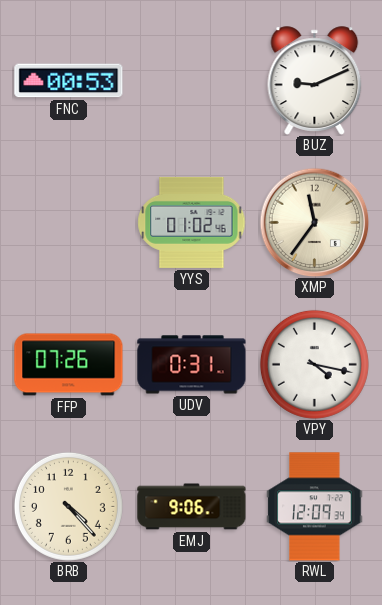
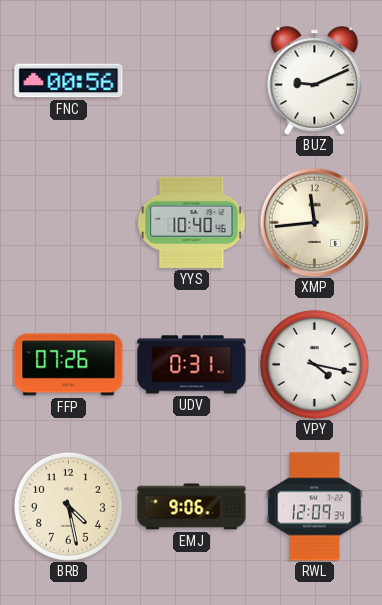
FNC: 00:53 -> 00:56 (69, 81)
YYS: 01:02 -> 10:40 (192, 222)
XMP: 11:36 -> 11:44 (314, 222)
BRB: 4:23 -> 4:28 (68, 506)
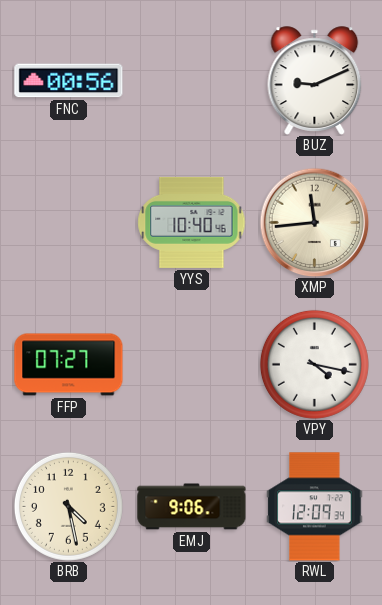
FFP: 07:26 -> 07:27 (69, 365)
UDV: 0:31 -> none (192, 365)
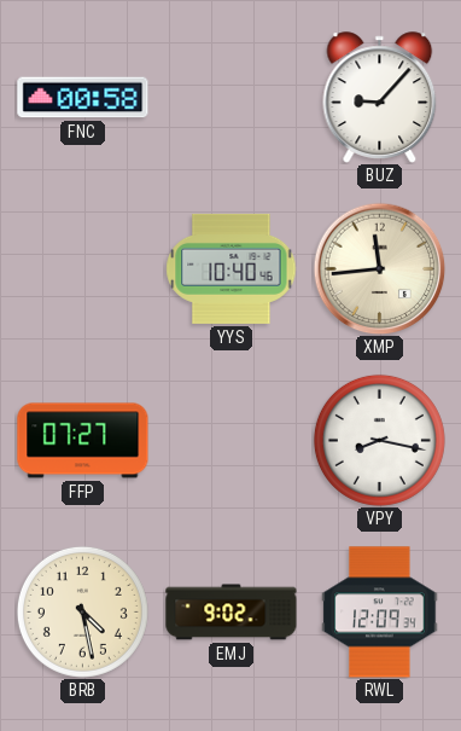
FNC: 00:56 -> 00:58 (83, 98)
BUZ: 9:11 -> 9:07 (380, 98)
VPY: 4:17 -> 8:17 (379, 440)
EMJ: 9:06 -> 9:02 (232, 613)
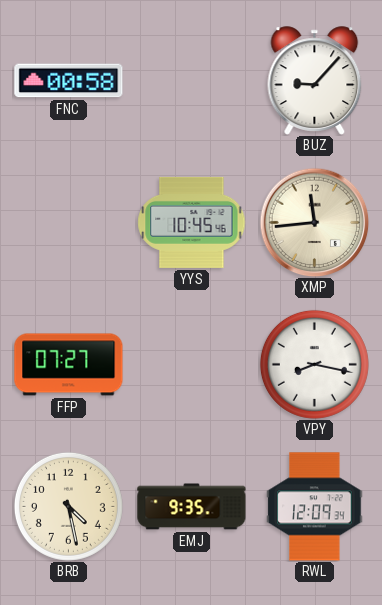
YYS: 10:40 -> 10:45 (192, 222)
EMJ: 9:02 -> 9:35 (192, 507)
